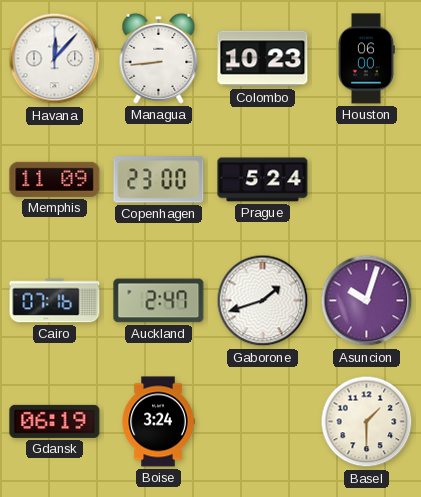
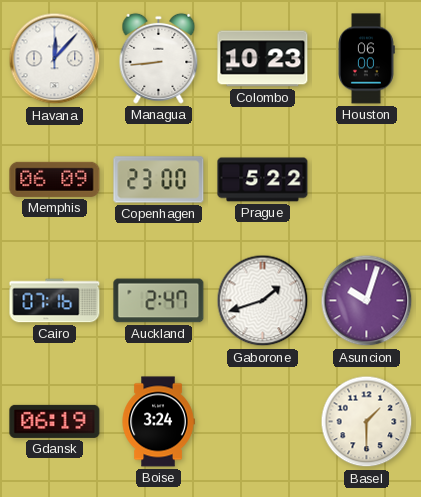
Memphis: 11:09 -> 06:09 (55, 179)
Prague: 5:24 -> 5:22 (263, 180)
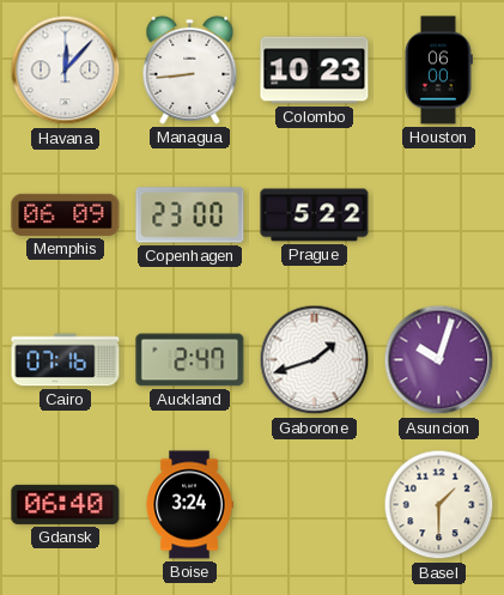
Gdansk: 06:19 -> 06:40 (66, 504)
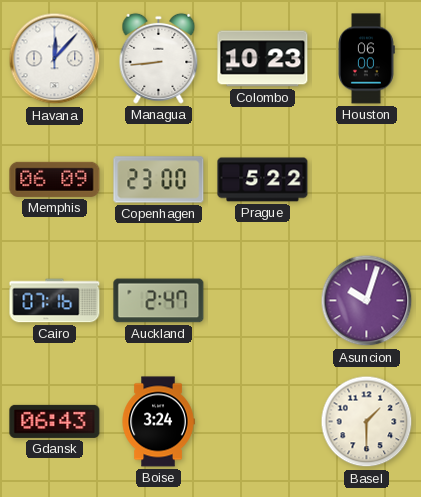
Gaborone: 1:42 -> none (315, 360)
Gdansk: 06:40 -> 06:43 (55, 421)
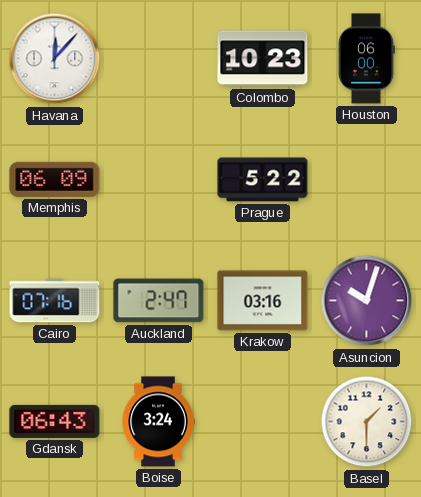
Managua: 8:44 -> none (159, 58)
Copenhagen: 23:00 -> none (159, 180)
Krakow: none -> 03:16 (263, 301)
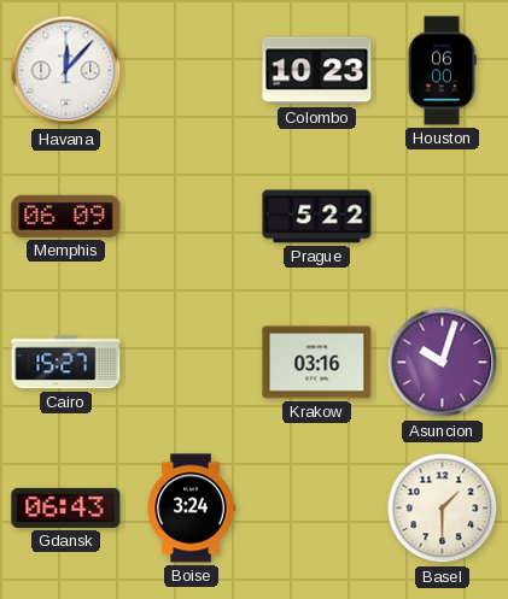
Cairo: 07:16 -> 15:27 (66, 363)
Auckland: 2:47 -> none (159, 301)
